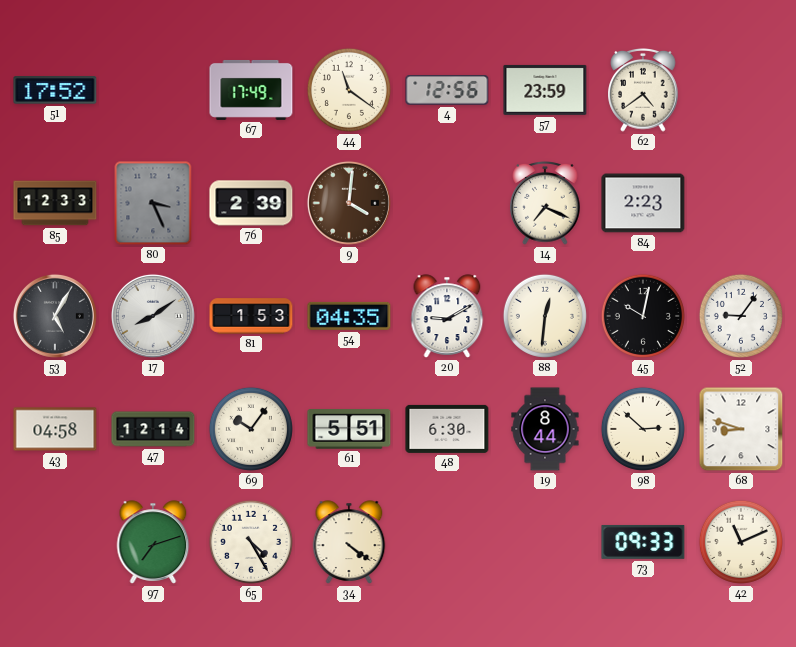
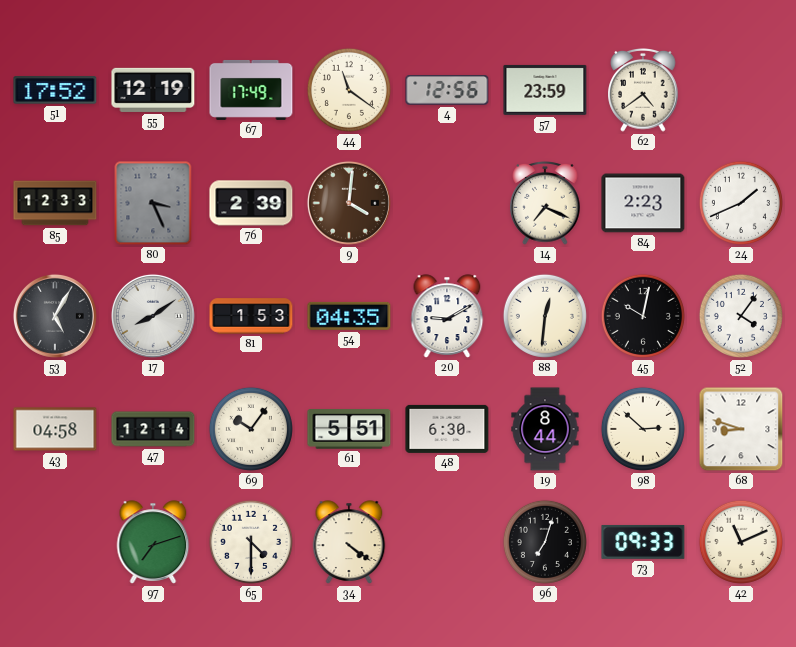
55: none -> 12:19 (153, 90)
24: none -> 1:41 (741, 203)
52: 9:06 -> 4:06 (741, 316)
65: 4:25 -> 4:30 (251, 542)
96: none -> 7:03 (545, 542)
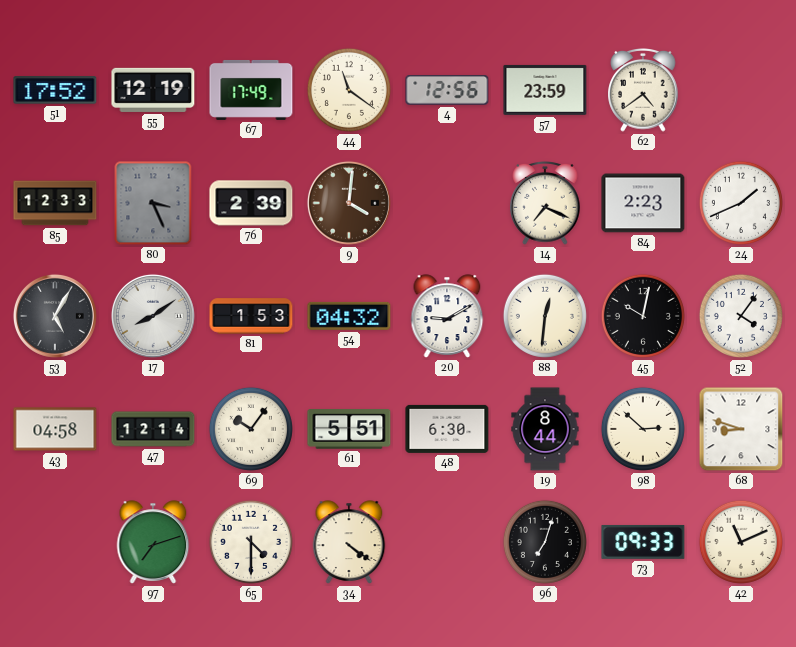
54: 04:35 -> 04:32 (349, 316)
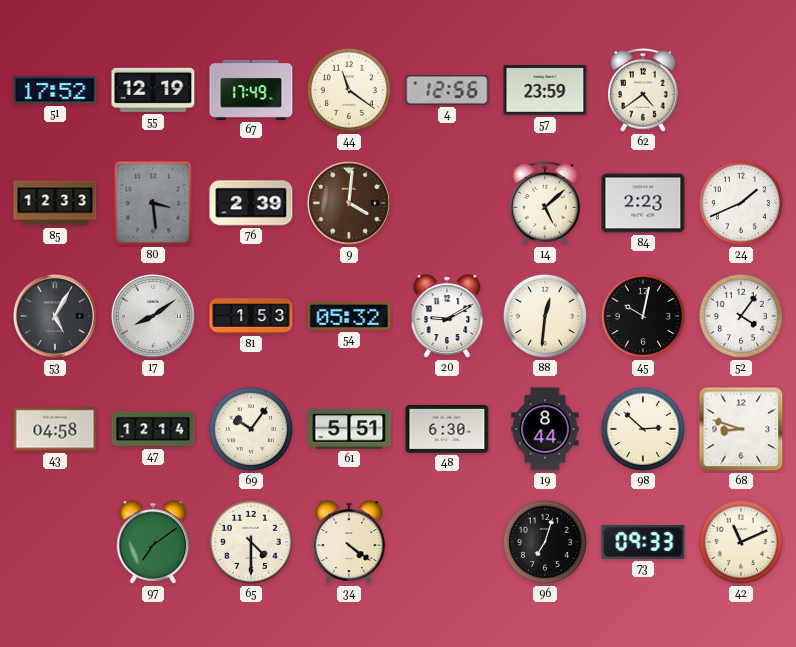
80: 3:26 -> 3:29 (153, 203)
14: 7:19 -> 5:08 (545, 204)
54: 04:32 -> 05:32 (349, 316)
97: 7:12 -> 7:09 (153, 542)
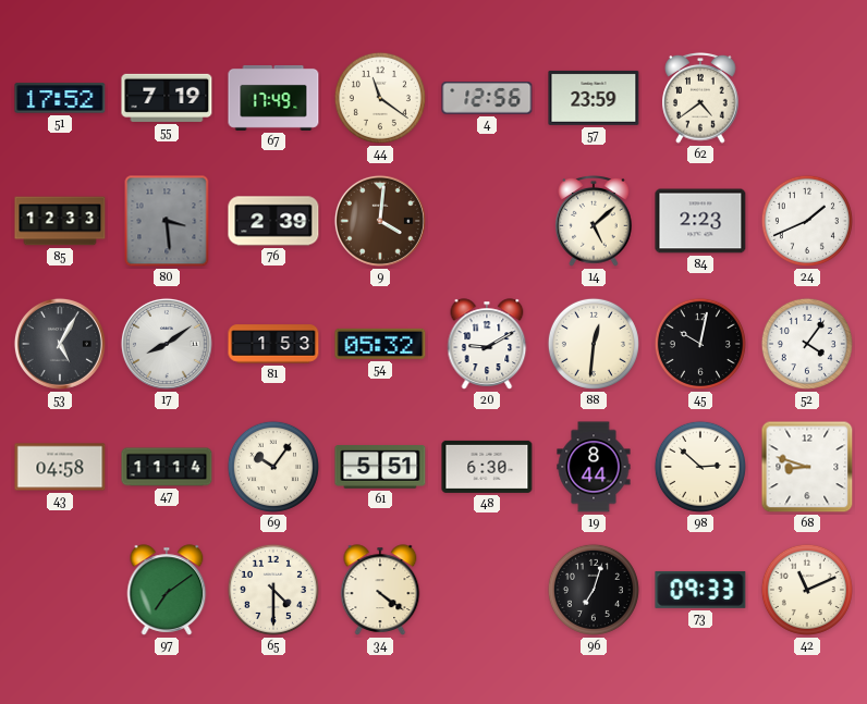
55: 12:19 -> 7:19 (167, 98)
47: 12:14 -> 11:14 (167, 467)
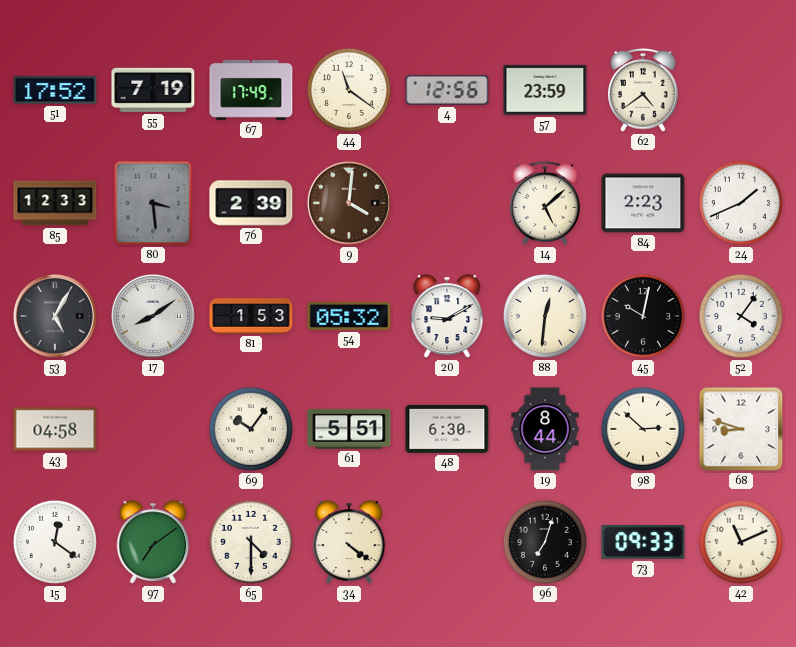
47: 11:14 -> none (167, 467)
15: none -> 12:21 (55, 542)
